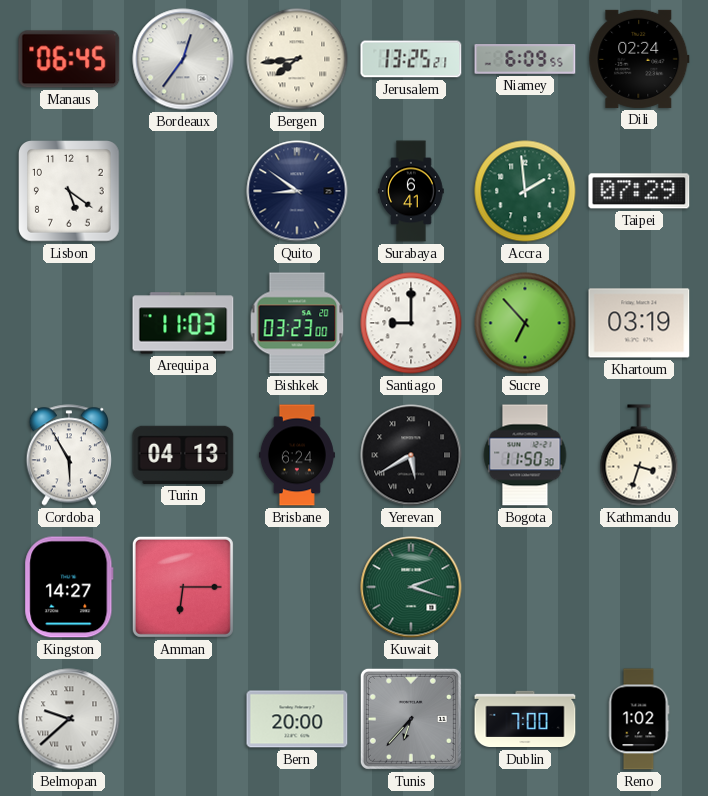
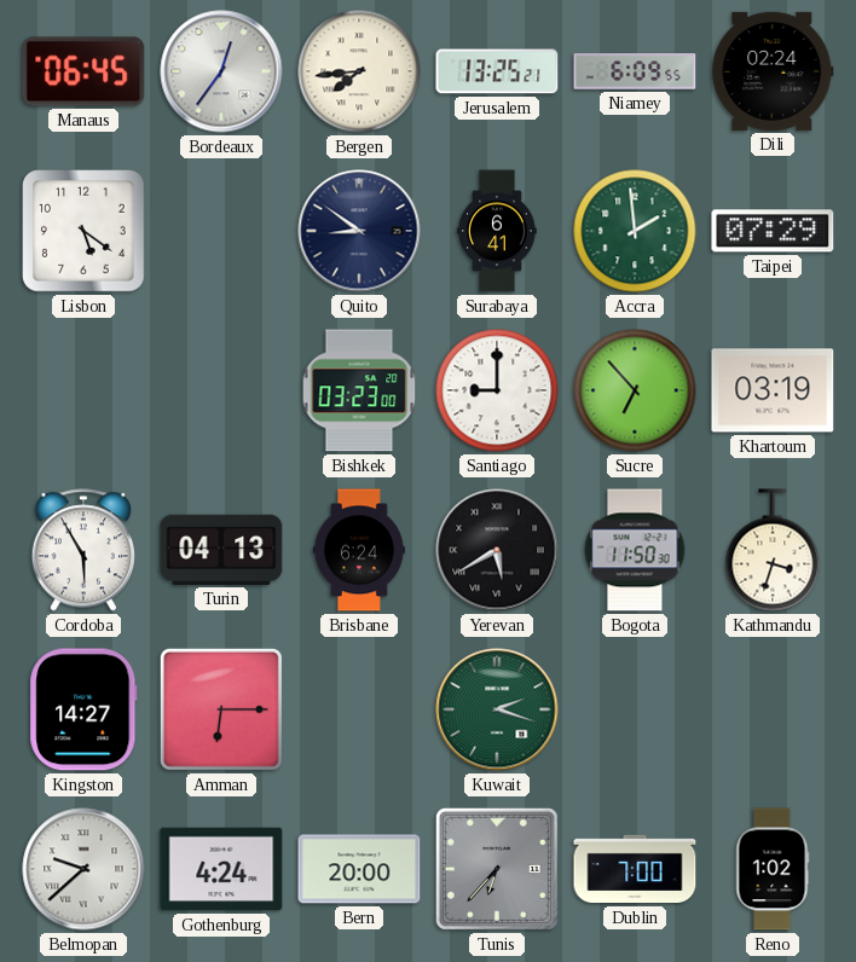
Arequipa: 11:03 -> none (183, 323)
Gothenburg: none -> 4:24 (221, 869)
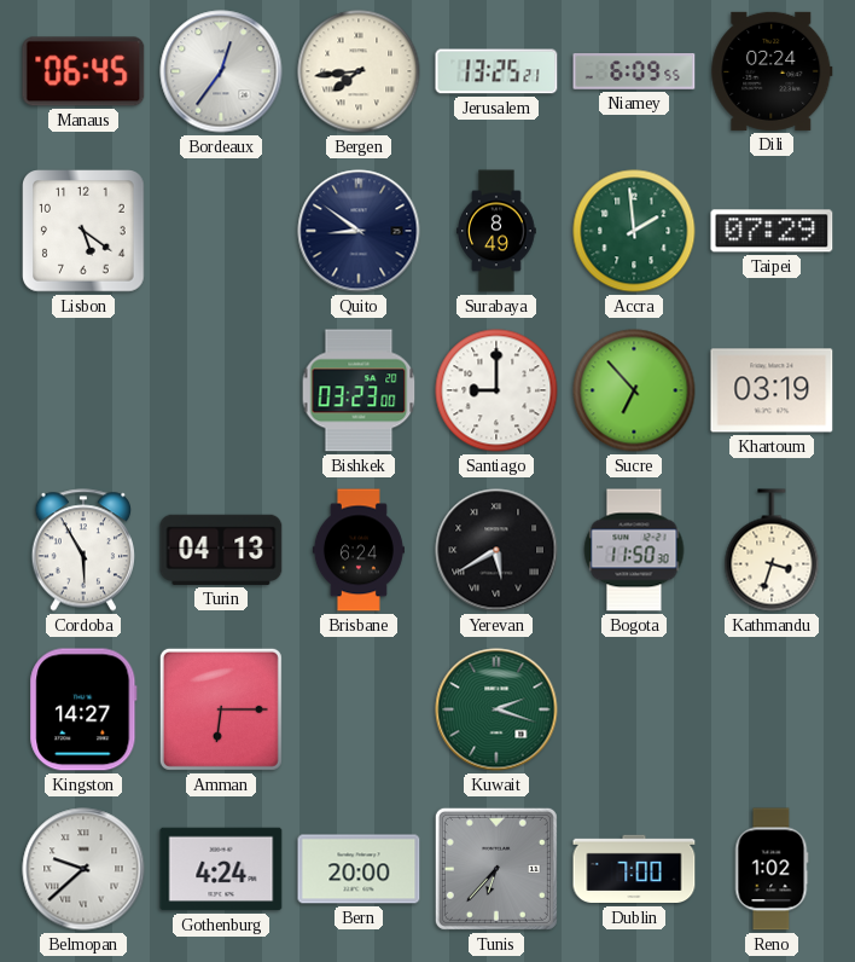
Surabaya: 6:41 -> 8:49 (496, 231)
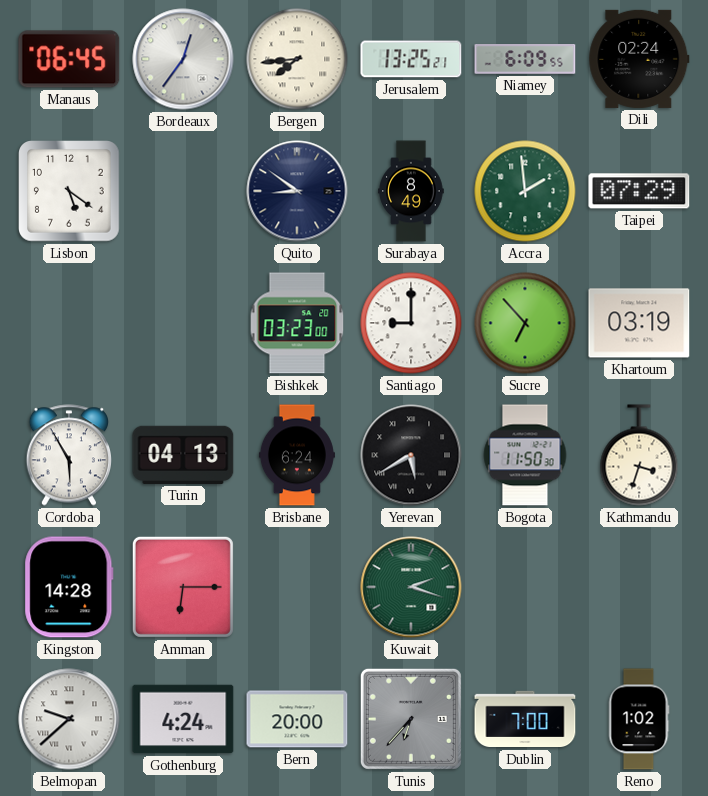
Kingston: 14:27 -> 14:28 (69, 587)
